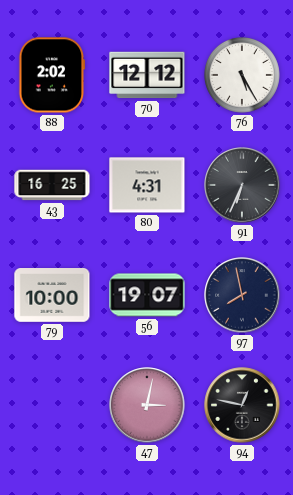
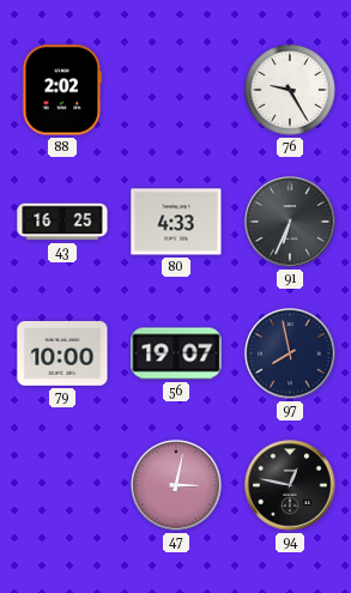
70: 12:12 -> none (147, 75)
76: 5:25 -> 9:25 (290, 90)
80: 4:31 -> 4:33 (176, 222)
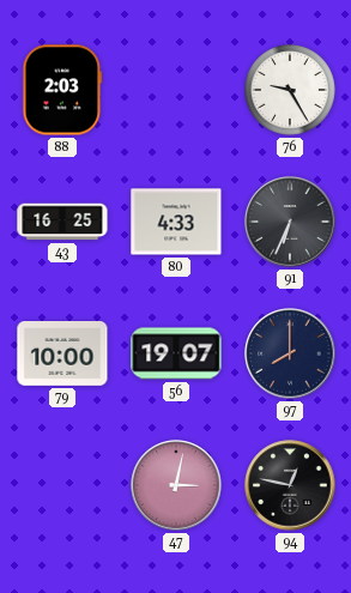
88: 2:02 -> 2:03 (62, 90)
97: 7:58 -> 8:00 (290, 353)
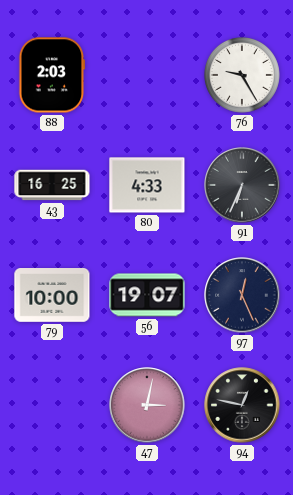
97: 8:00 -> 12:26 (242, 295)
